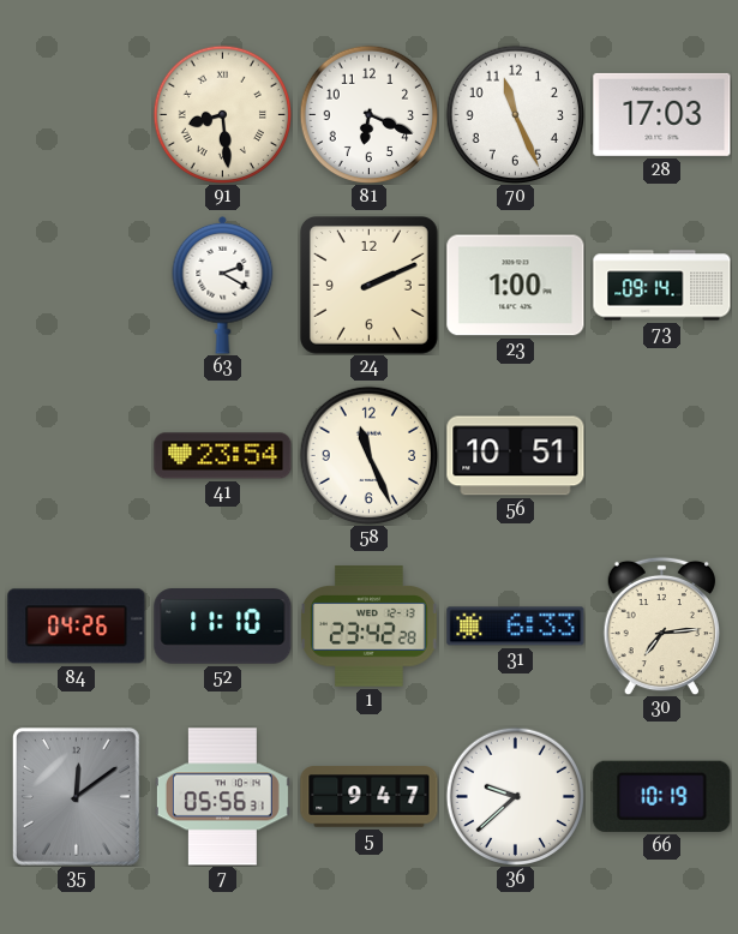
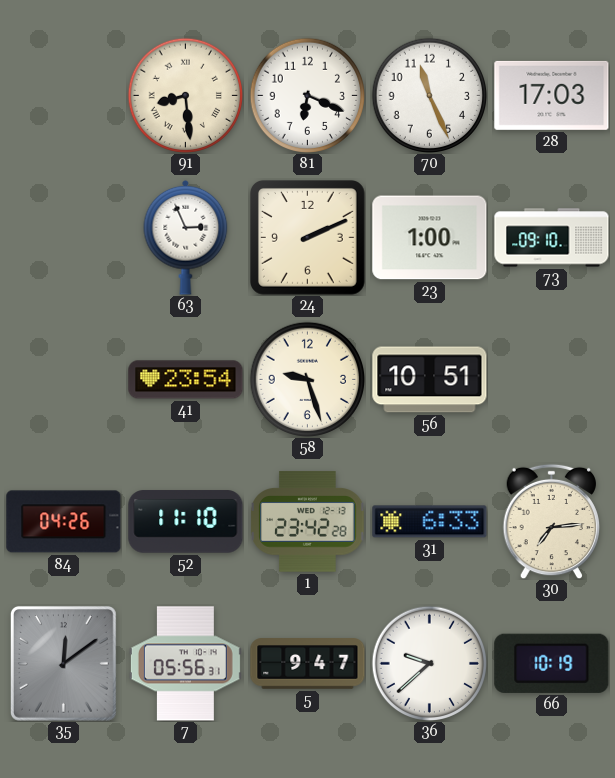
63: 2:20 -> 2:56 (186, 237)
73: 09:14 -> 09:10 (552, 238)
58: 11:26 -> 9:27 (307, 379)
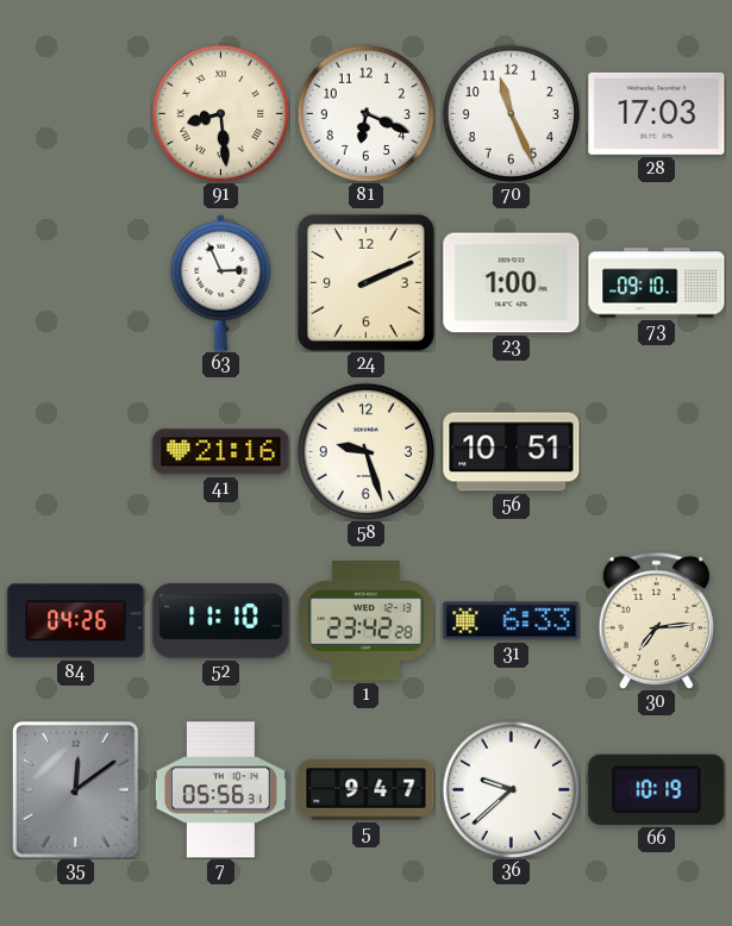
41: 23:54 -> 21:16 (221, 452)
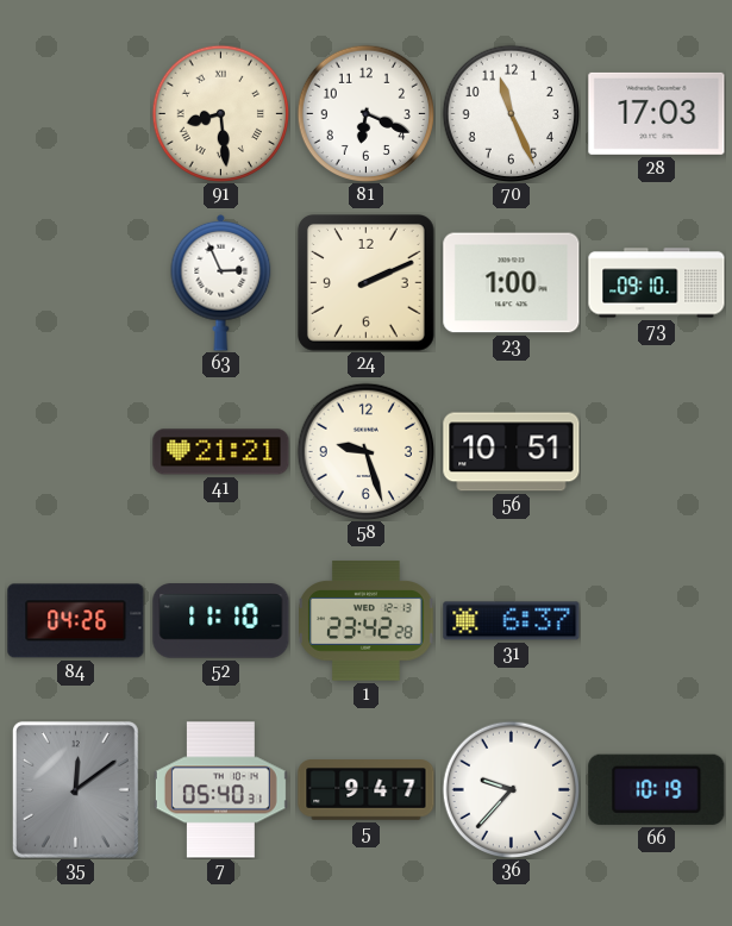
41: 21:16 -> 21:21 (221, 452)
31: 6:33 -> 6:37 (512, 621)
30: 7:14 -> none (656, 620)
7: 05:56 -> 05:40 (220, 790)
36: 9:38 -> 9:37 (511, 789)
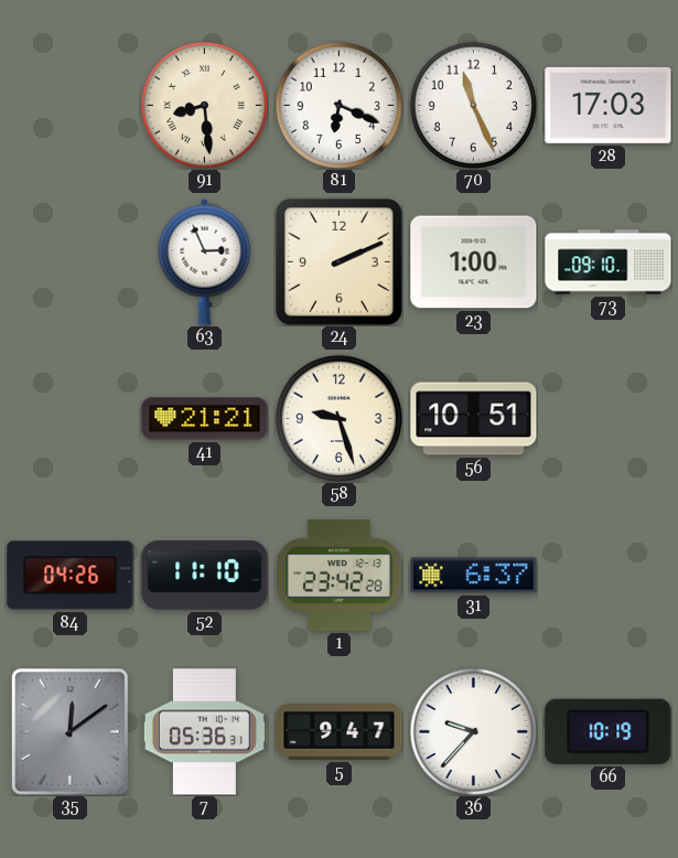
7: 05:40 -> 05:36 (204, 732)
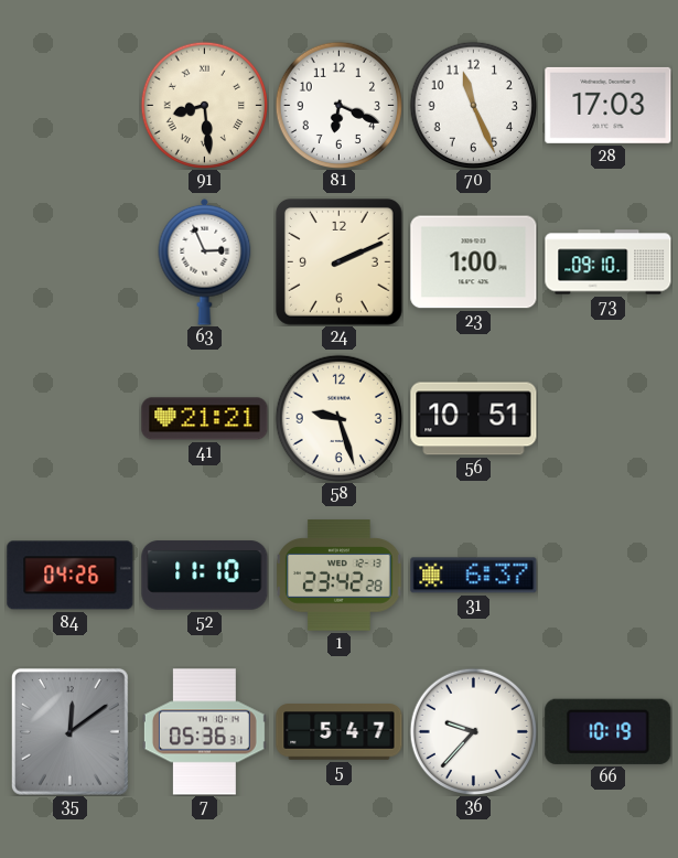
5: 9:47 -> 5:47 (340, 732)
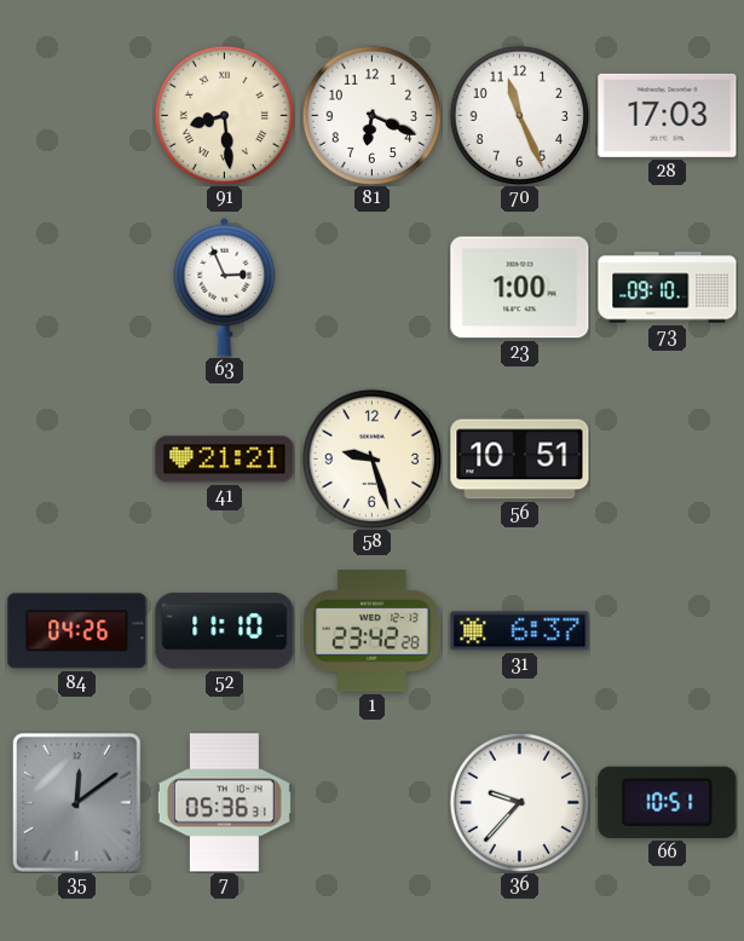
24: 2:11 -> none (340, 262)
5: 5:47 -> none (340, 732)
66: 10:19 -> 10:51 (668, 802)
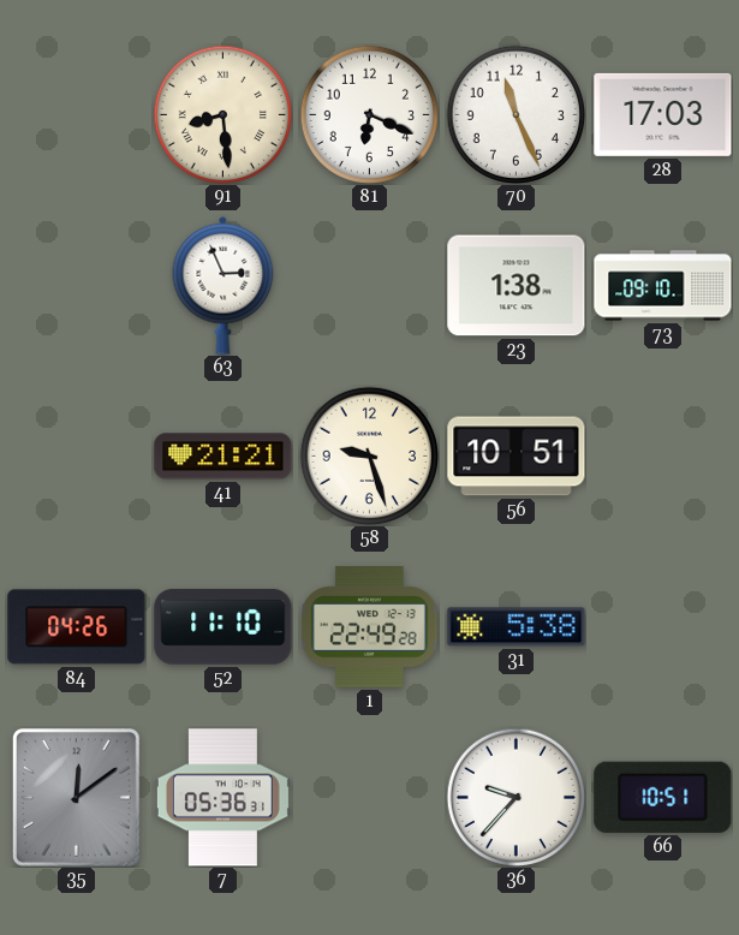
23: 1:00 -> 1:38 (517, 286)
1: 23:42 -> 22:49 (370, 627)
31: 6:37 -> 5:38 (517, 627)
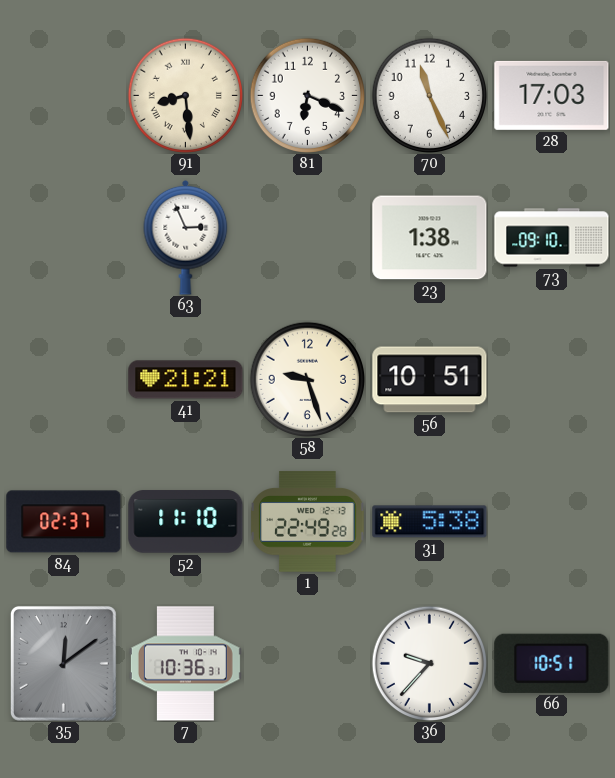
84: 04:26 -> 02:37 (64, 522)
7: 05:36 -> 10:36 (185, 664)
